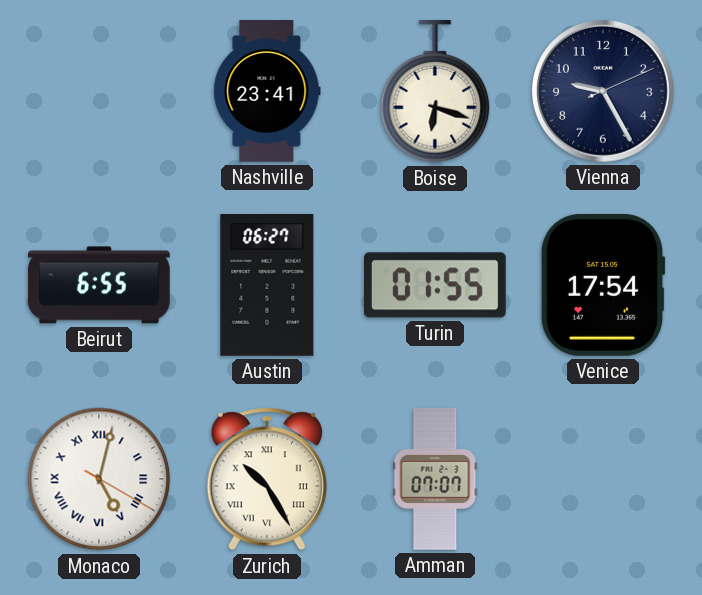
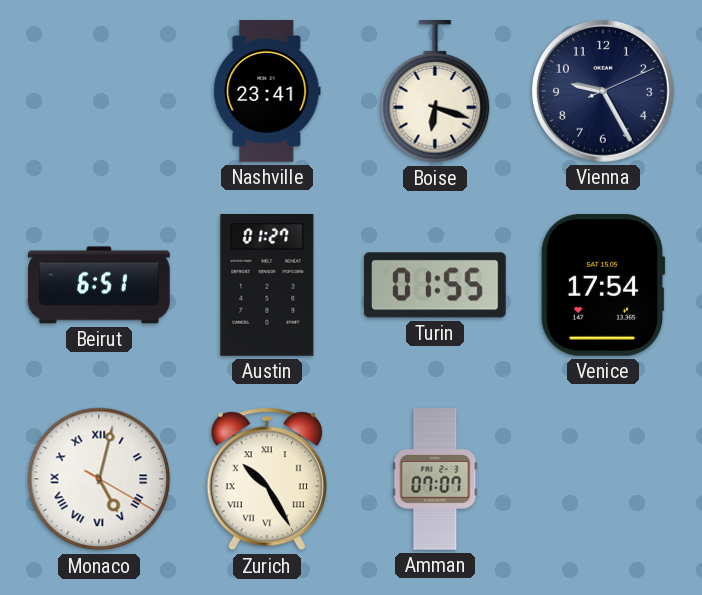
Beirut: 6:55 -> 6:51 (99, 285)
Austin: 06:27 -> 01:27 (267, 286)
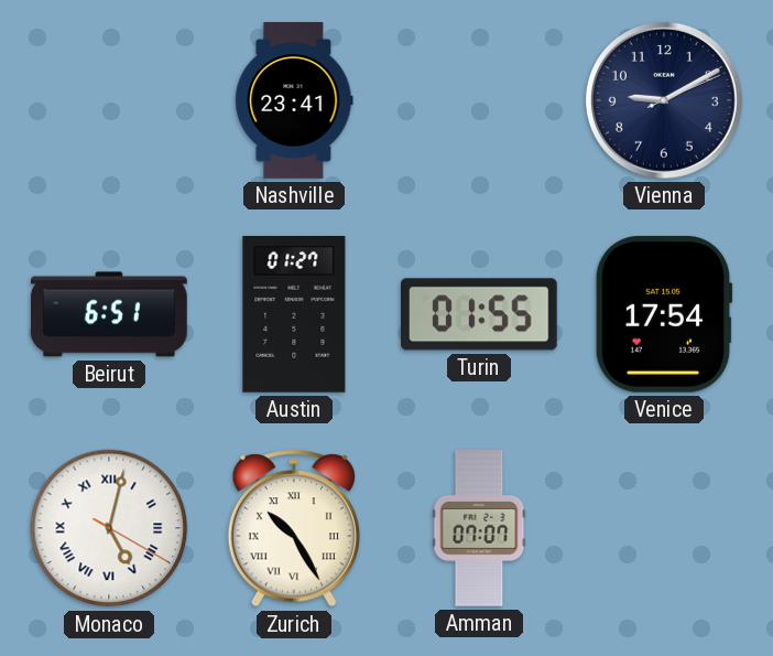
Boise: 6:18 -> none (435, 92)
Vienna: 9:25 -> 9:10 (665, 101)
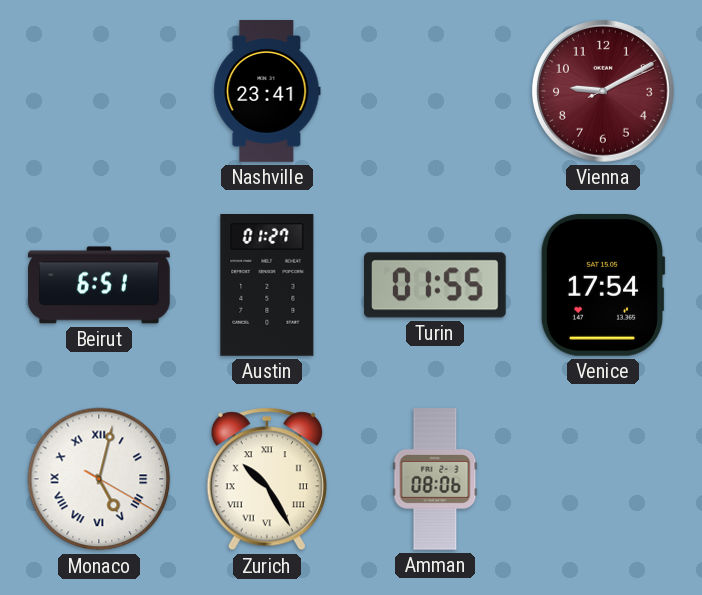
Vienna dial: navy -> burgundy (604, 92)
Amman: 07:07 -> 08:06 (435, 479)
